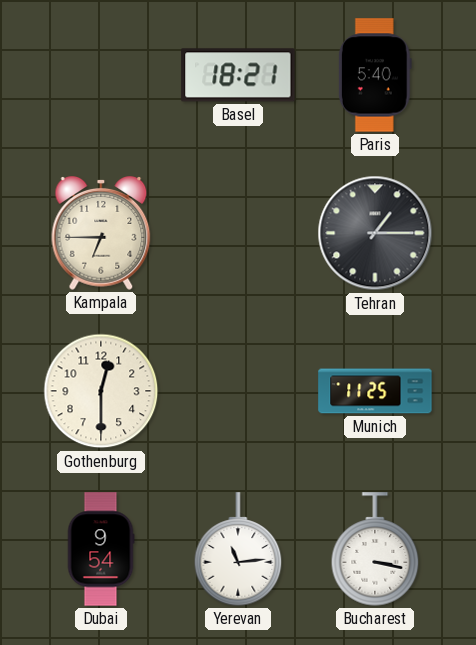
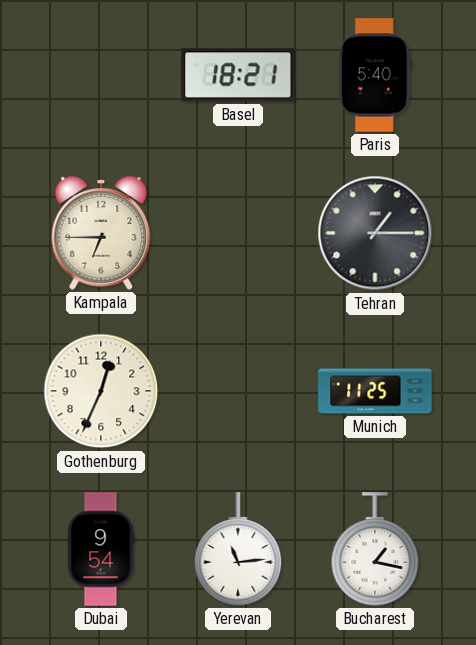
Gothenburg: 12:30 -> 12:34 (101, 391)
Bucharest: 3:17 -> 1:17 (375, 549)
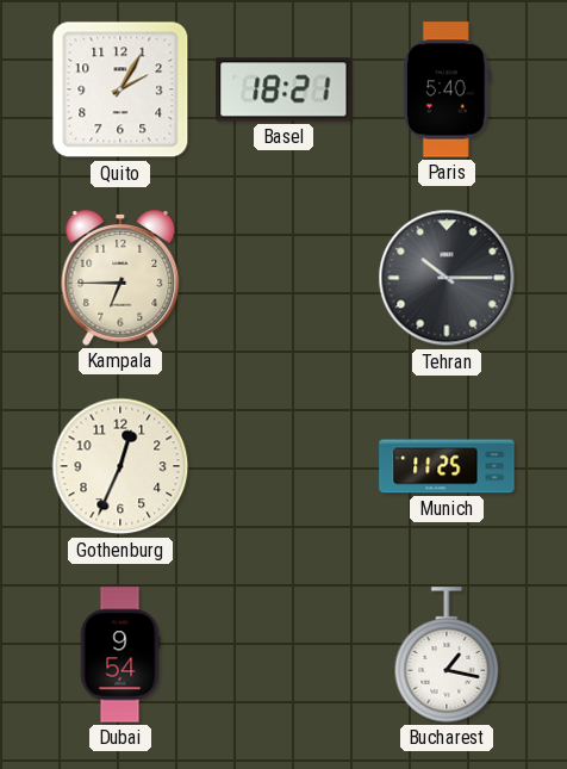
Quito: none -> 2:05 (120, 89)
Tehran: 1:15 -> 10:15 (447, 278)
Yerevan: 11:14 -> none (238, 549)
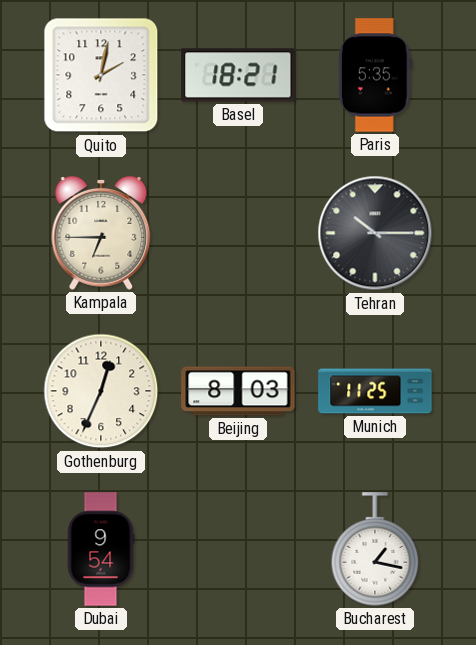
Quito: 2:05 -> 2:02 (101, 75)
Paris: 5:40 -> 5:35 (375, 75)
Beijing: none -> 8:03 (238, 391)
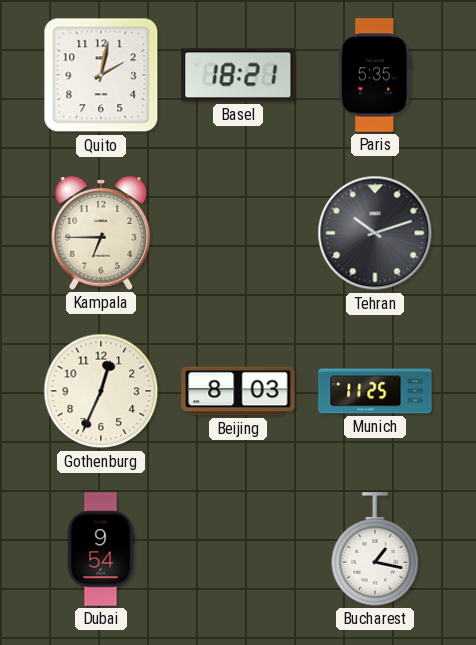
Tehran: 10:15 -> 10:12 (375, 233)
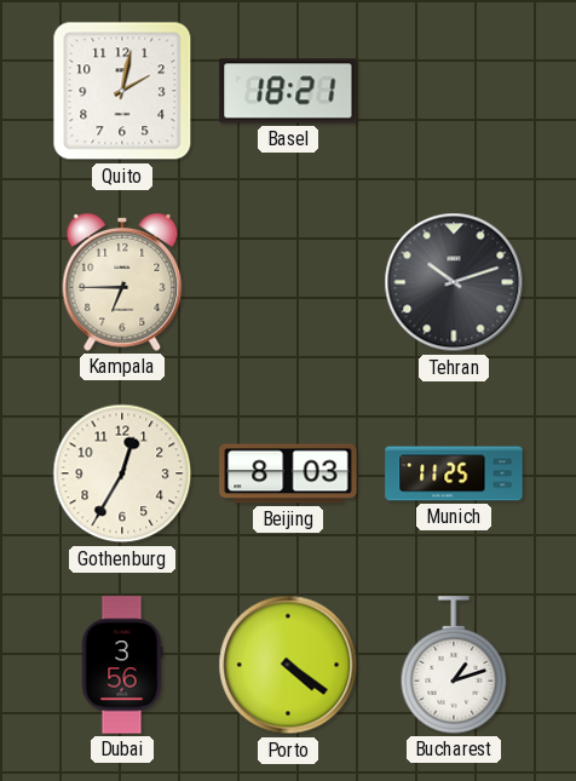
Paris: 5:35 -> none (375, 75)
Gothenburg: 12:34 -> 12:35 (122, 473)
Dubai: 9:54 -> 3:56 (122, 665)
Porto: none -> 4:21 (288, 665)
Bucharest: 1:17 -> 1:12 (454, 665)
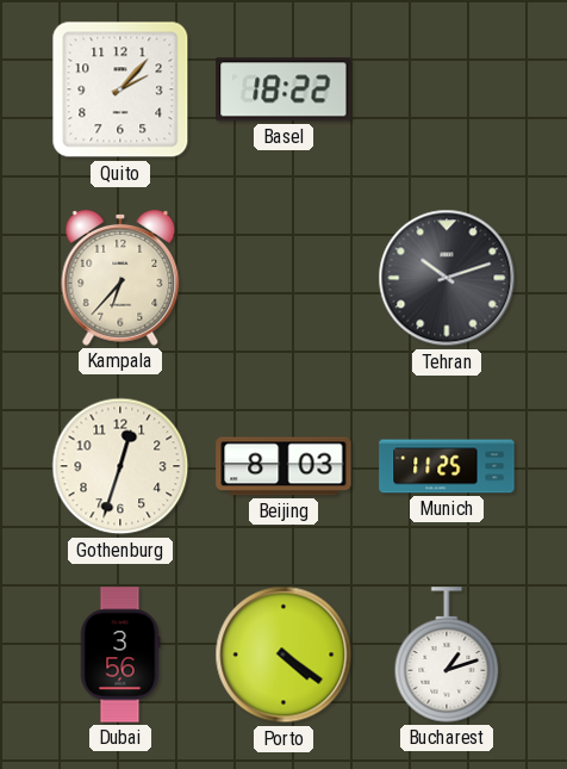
Quito: 2:02 -> 2:07 (120, 89)
Basel: 18:21 -> 18:22 (283, 89)
Kampala: 6:45 -> 6:37 (120, 279)
Gothenburg: 12:35 -> 12:33 (120, 466)
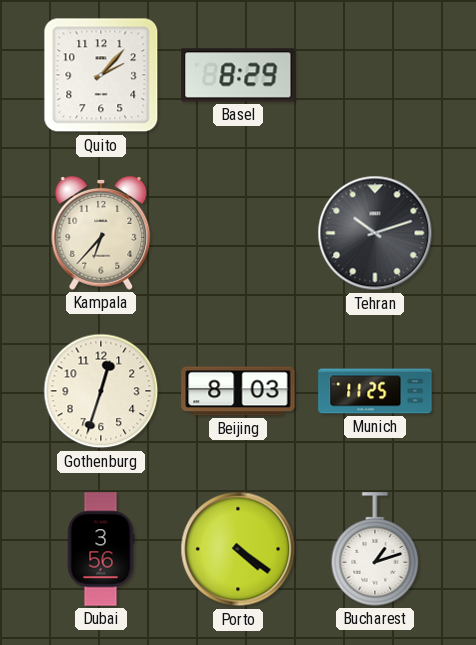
Basel: 18:22 -> 8:29 (238, 75)
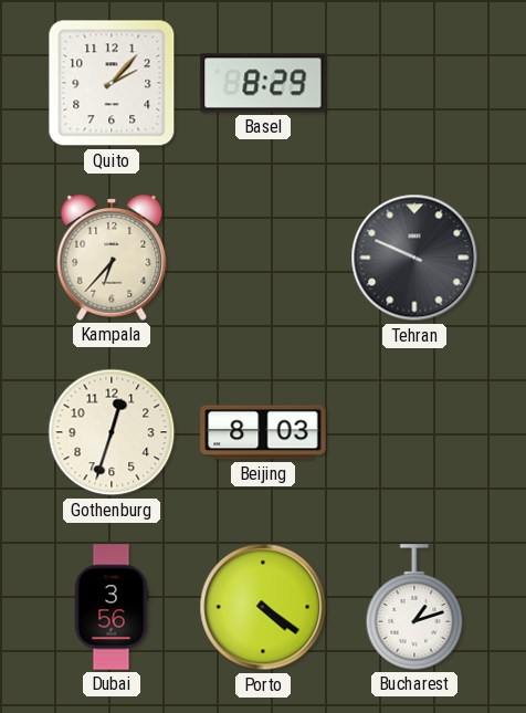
Tehran: 10:12 -> 9:49 (414, 258)
Munich: 11:25 -> none (375, 391)
